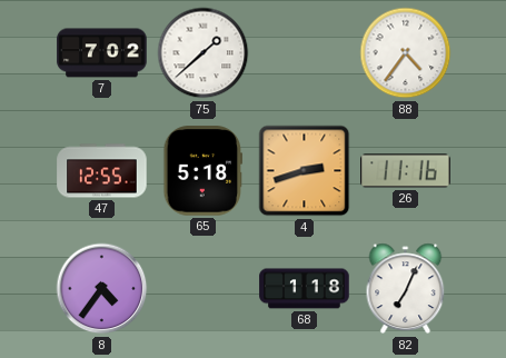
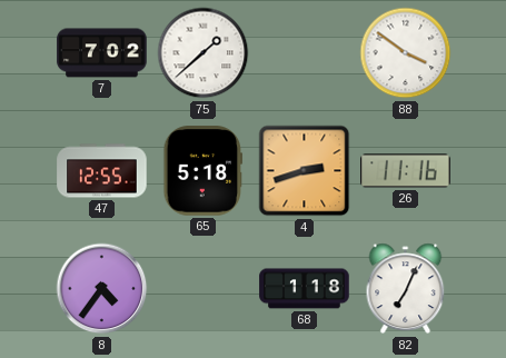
88: 4:36 -> 3:51 (406, 53)
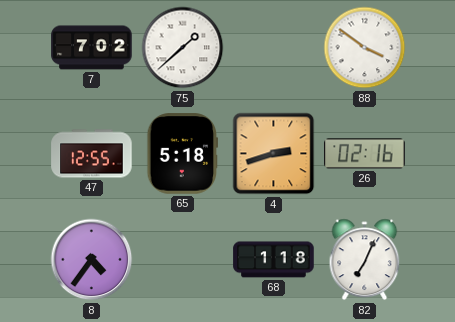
26: 11:16 -> 02:16 (365, 154)
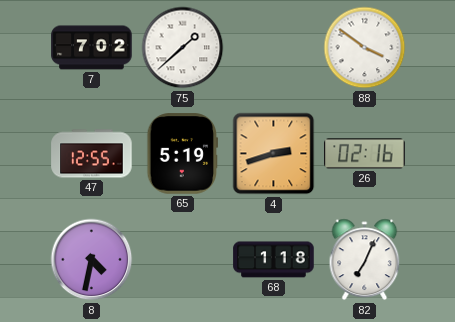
65: 5:18 -> 5:19 (183, 154)
8: 4:36 -> 4:32 (92, 260)
